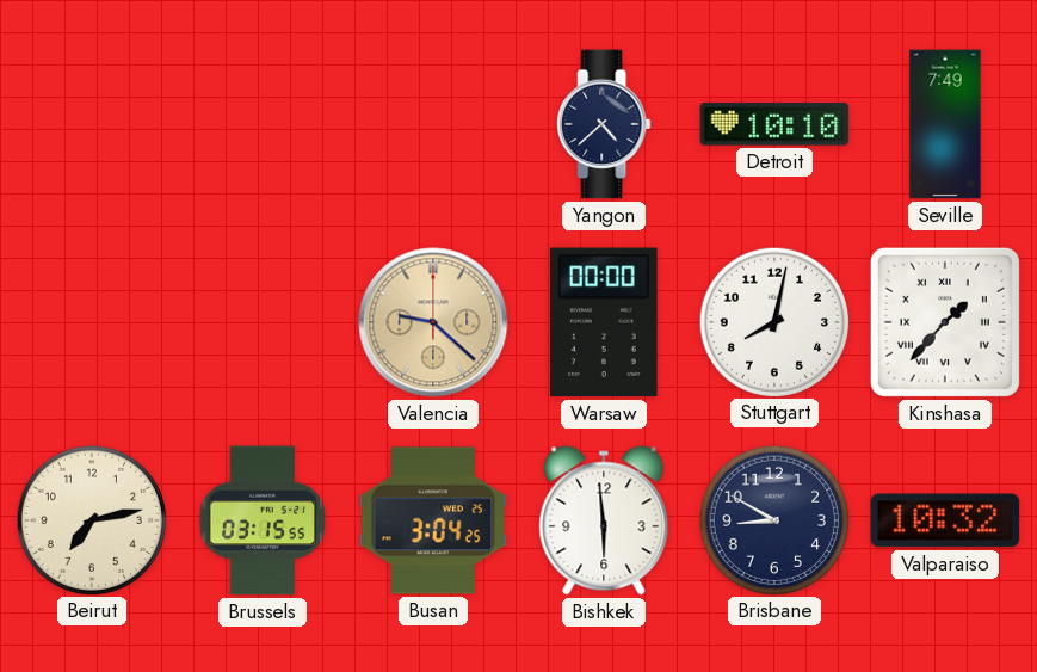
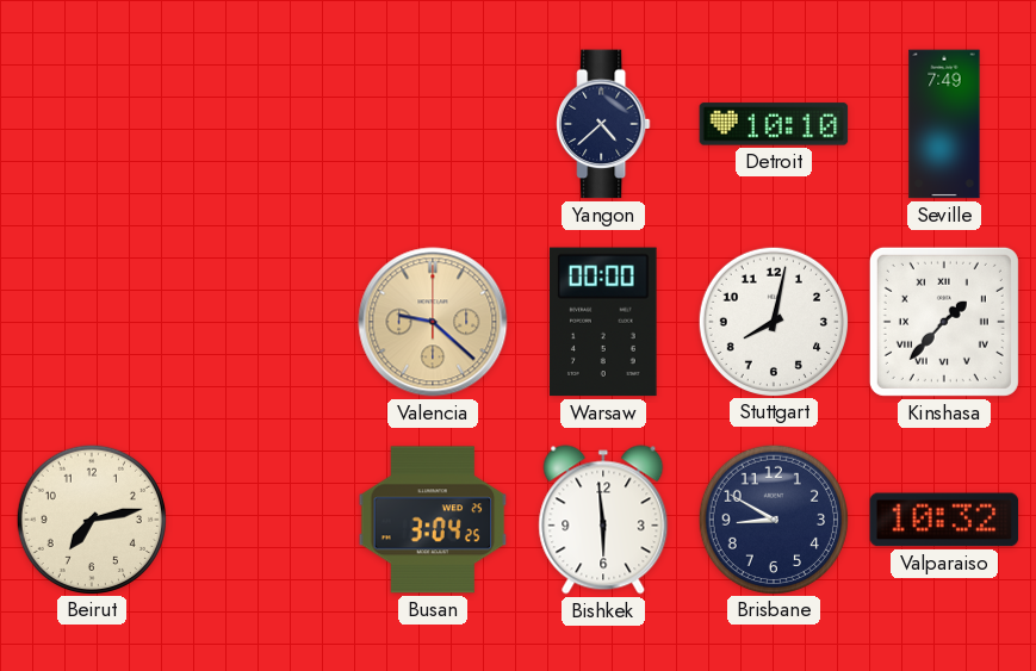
Brussels: 03:15 -> none (263, 520)
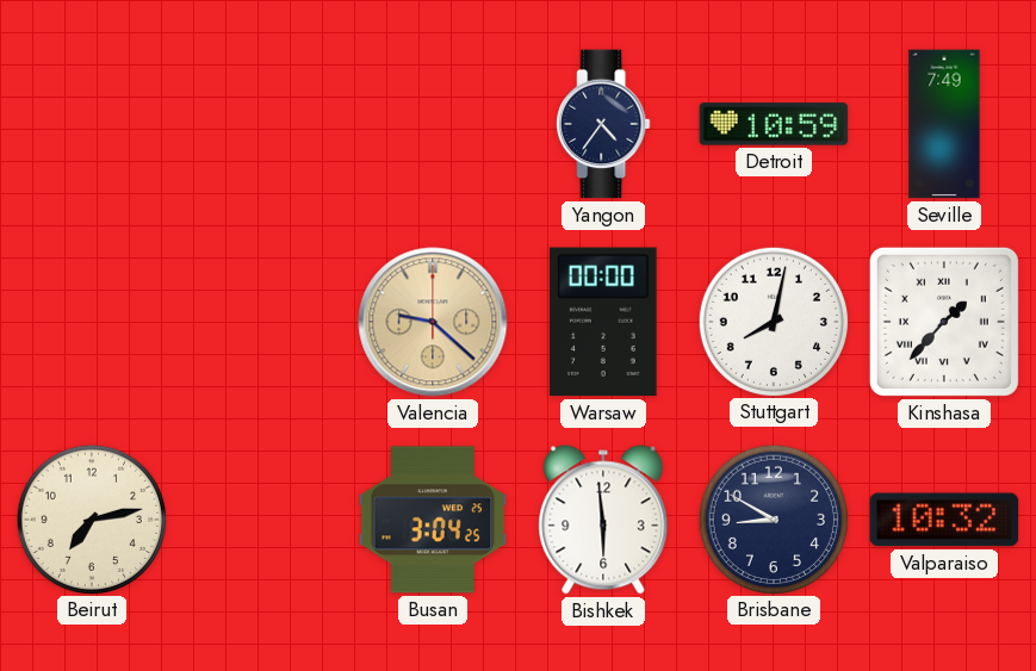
Yangon: 4:38 -> 4:36 (603, 124)
Detroit: 10:10 -> 10:59 (774, 124)
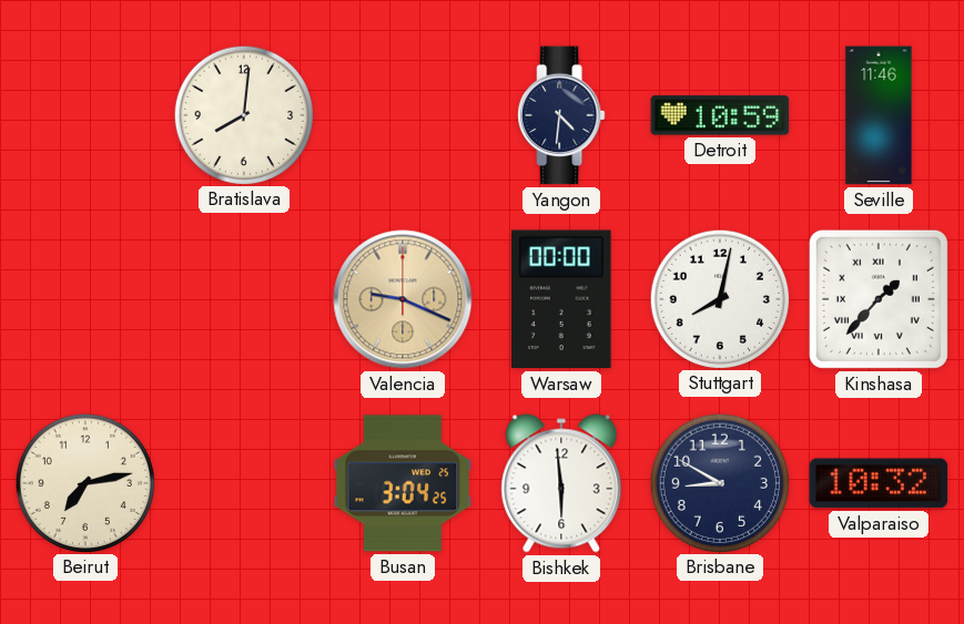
Bratislava: none -> 8:01 (243, 114)
Yangon: 4:36 -> 4:31 (561, 115)
Seville: 7:49 -> 11:46 (879, 115)
Valencia: 9:22 -> 9:19 (403, 299)
